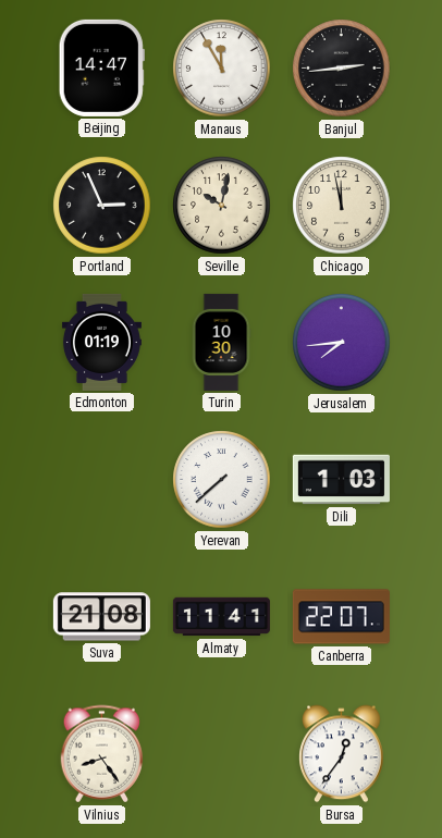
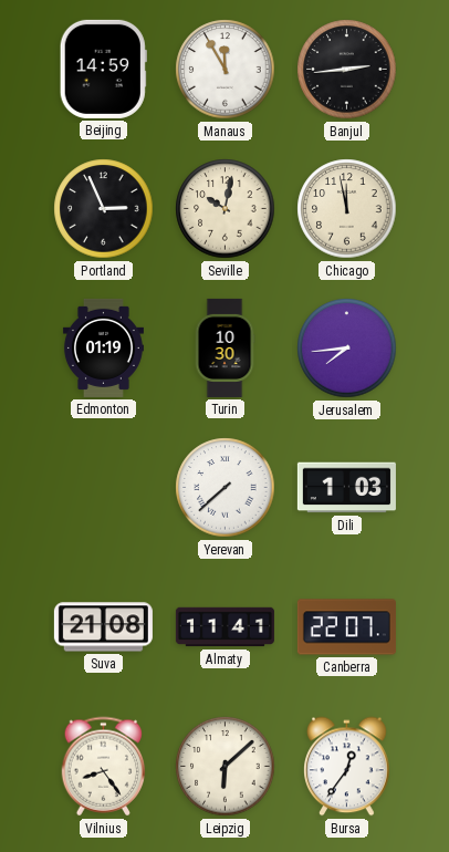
Beijing: 14:47 -> 14:59 (103, 69)
Leipzig: none -> 6:08 (226, 767)
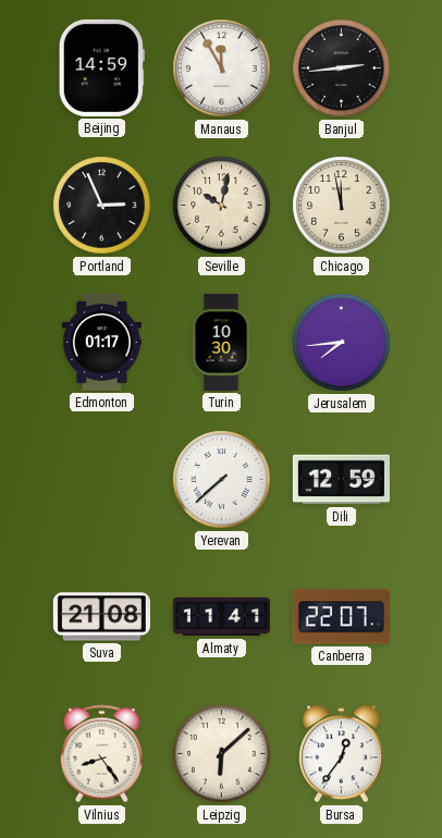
Edmonton: 01:19 -> 01:17 (101, 342)
Dili: 1:03 -> 12:59 (341, 480)
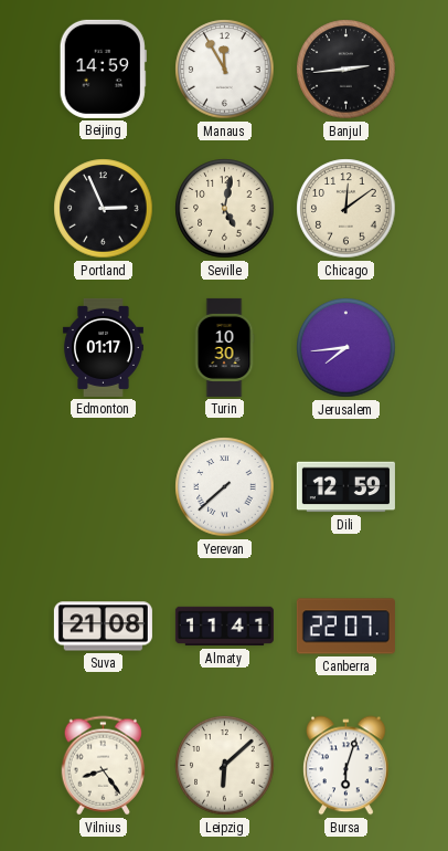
Seville: 10:02 -> 5:02 (225, 209)
Chicago: 11:58 -> 12:09 (346, 209)
Bursa: 12:36 -> 6:03 (346, 766)
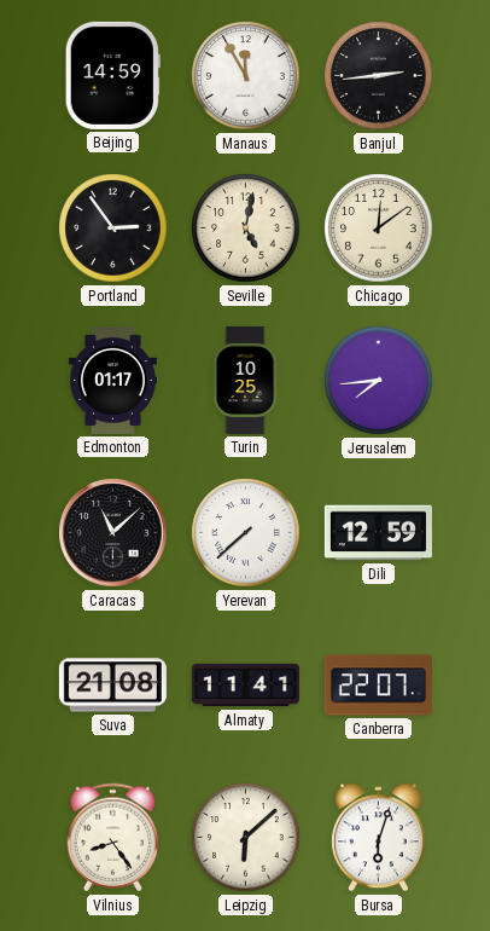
Portland: 2:56 -> 2:54 (113, 229)
Turin: 10:30 -> 10:25 (245, 380)
Caracas: none -> 11:08 (113, 533)
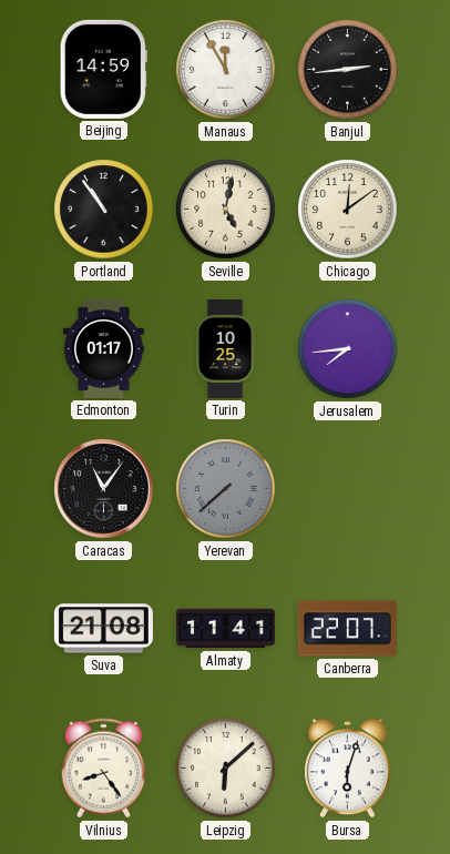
Portland: 2:54 -> 10:54 (104, 210)
Caracas: 11:08 -> 11:06 (104, 489)
Yerevan dial: white -> grey (226, 489)
Dili: 12:59 -> none (378, 533)
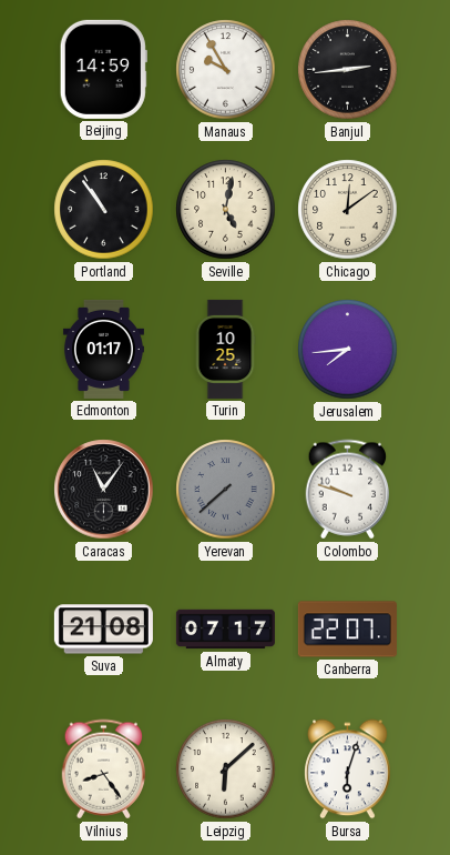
Manaus: 11:55 -> 9:55 (226, 70)
Colombo: none -> 9:48 (348, 490)
Almaty: 11:41 -> 07:17 (225, 630)
